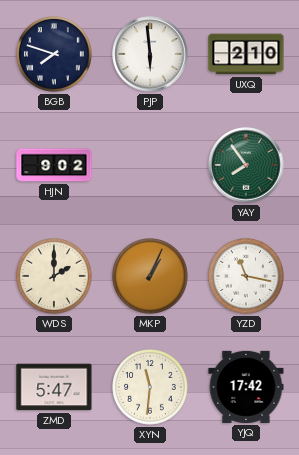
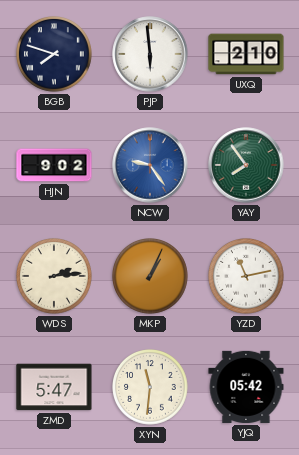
NCW: none -> 9:24 (150, 165)
WDS: 2:00 -> 2:14 (55, 277)
YZD: 11:17 -> 11:13 (247, 277)
YJQ: 17:42 -> 05:42 (246, 387)
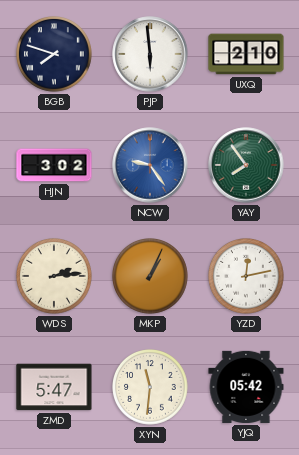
HJN: 9:02 -> 3:02 (54, 165)
YZD: 11:13 -> 12:13 (247, 277)
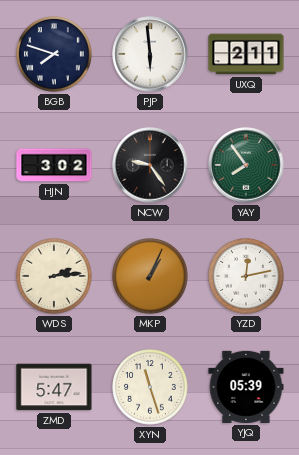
UXQ: 2:10 -> 2:11 (246, 54)
NCW dial: blue -> black (150, 165)
XYN: 11:31 -> 11:27 (151, 388)
YJQ: 05:42 -> 05:39 (246, 387)
